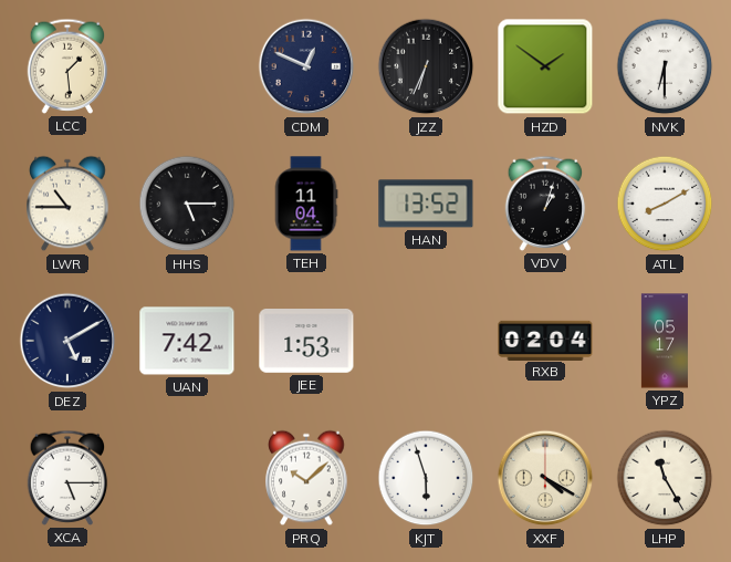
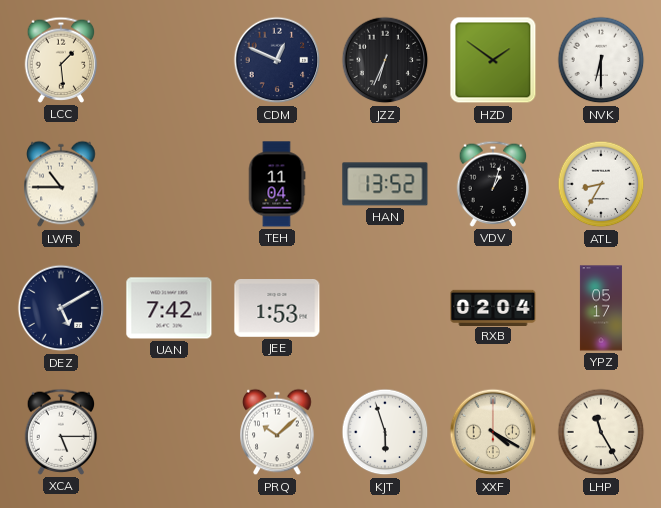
HHS: 5:15 -> none (187, 204)
ATL: 8:10 -> 8:35 (601, 184)
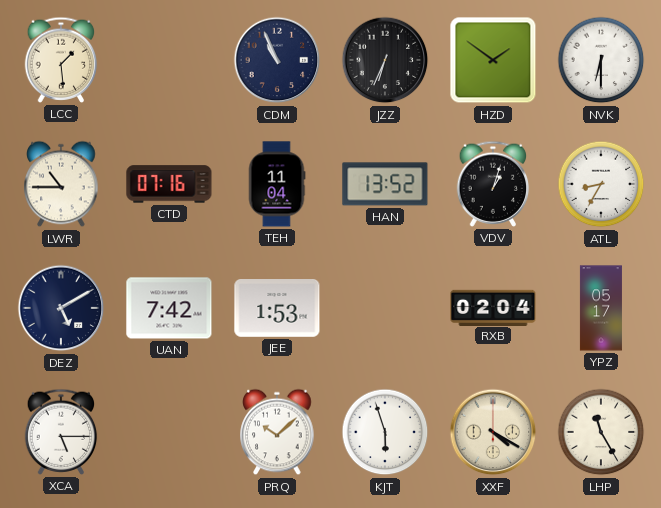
CDM: 12:49 -> 10:56 (277, 60)
CTD: none -> 07:16 (169, 184)
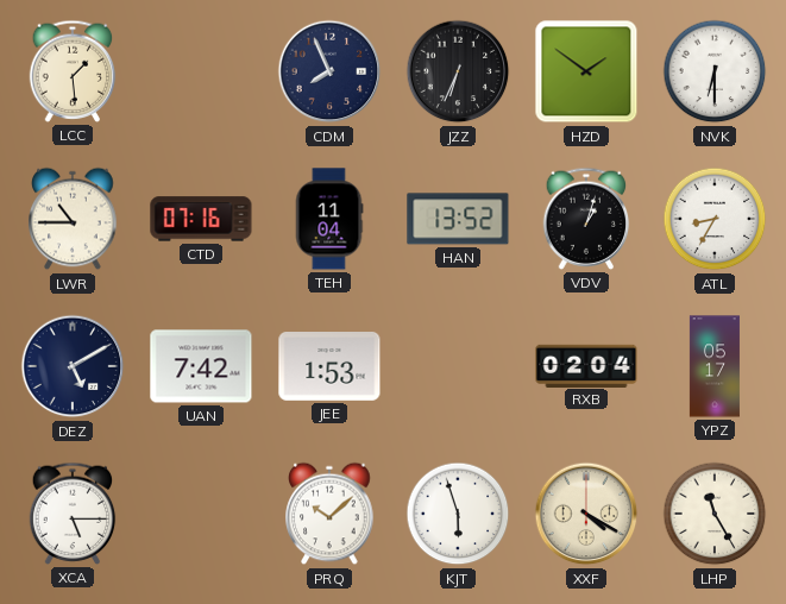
CDM: 10:56 -> 7:56 (329, 71)
